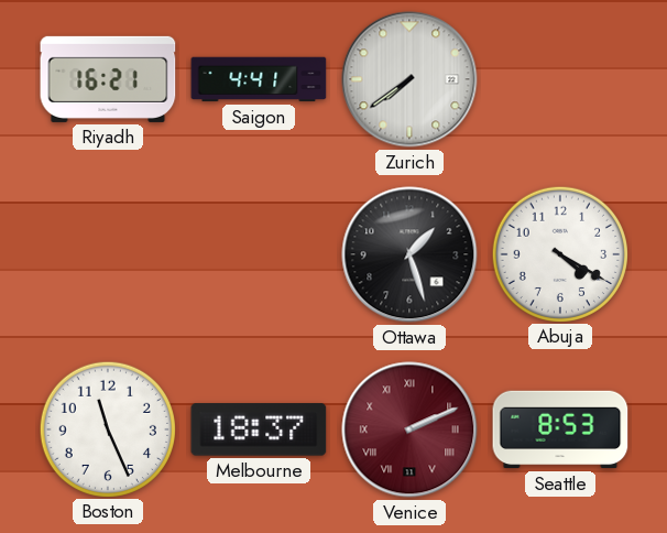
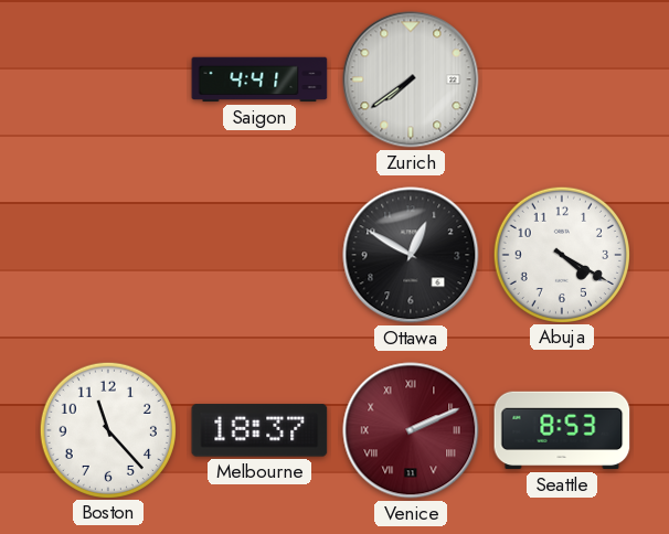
Riyadh: 16:21 -> none (108, 79)
Ottawa: 1:27 -> 12:50 (411, 255)
Boston: 11:26 -> 11:23 (107, 429)
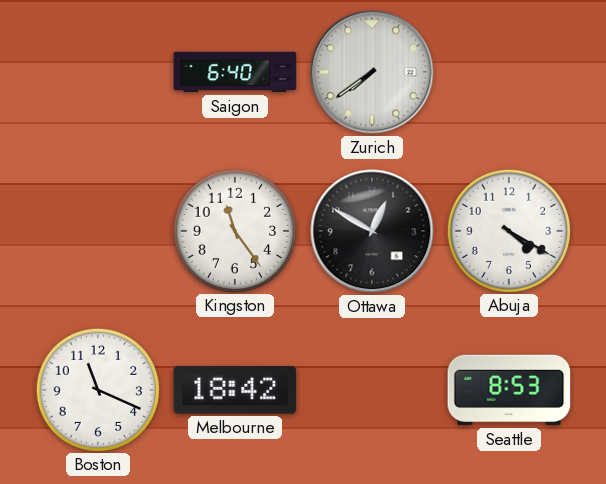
Saigon: 4:41 -> 6:40 (235, 72)
Kingston: none -> 11:24 (234, 230)
Boston: 11:23 -> 11:19 (97, 389)
Melbourne: 18:37 -> 18:42 (235, 390)
Venice: 2:11 -> none (411, 430)
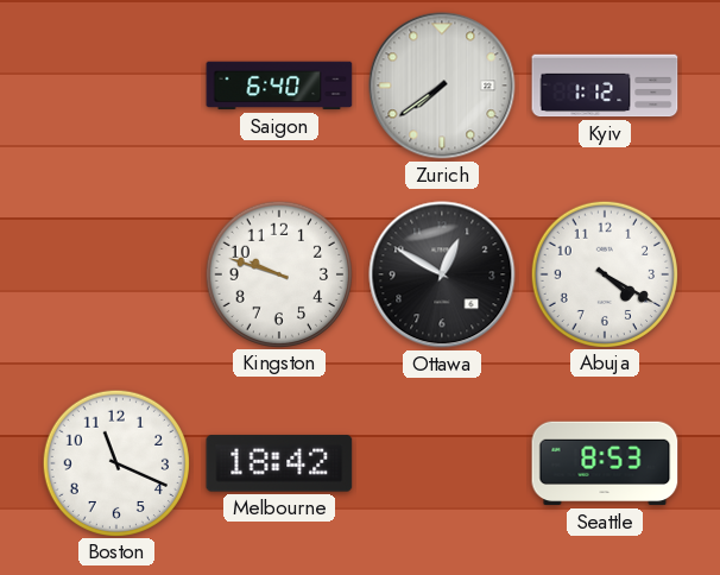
Kyiv: none -> 1:12 (605, 86)
Kingston: 11:24 -> 9:48 (278, 273)
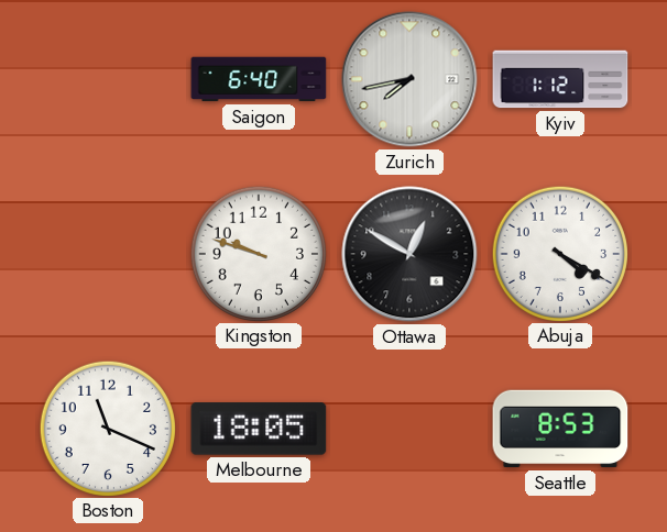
Zurich: 7:39 -> 7:43 (409, 79)
Melbourne: 18:42 -> 18:05 (259, 429)
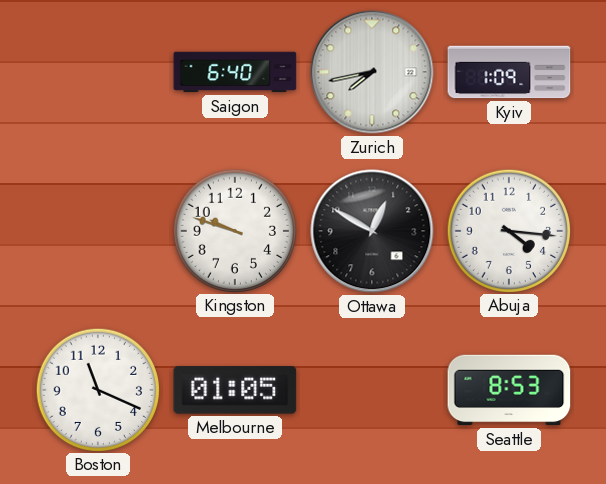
Kyiv: 1:12 -> 1:09 (509, 72)
Abuja: 4:20 -> 4:16 (508, 230)
Melbourne: 18:05 -> 01:05 (235, 390)
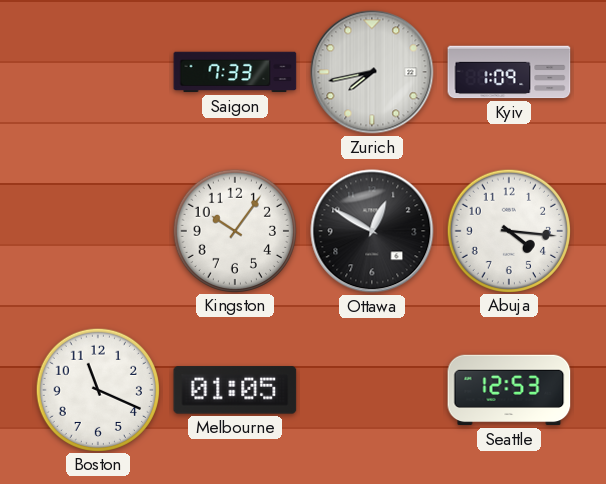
Saigon: 6:40 -> 7:33 (235, 72)
Kingston: 9:48 -> 10:06 (234, 230)
Seattle: 8:53 -> 12:53 (509, 390)
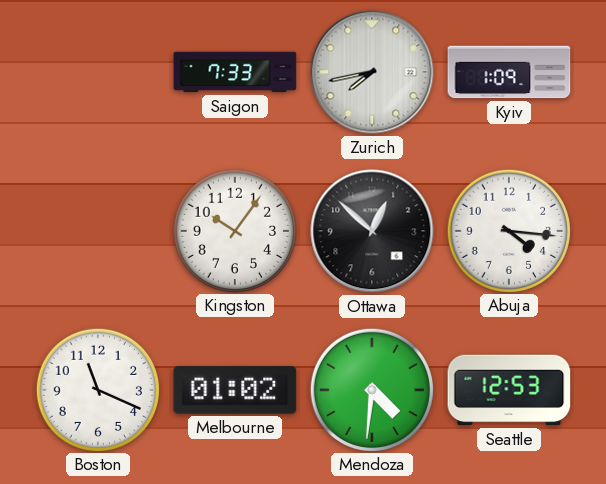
Ottawa: 12:50 -> 12:52 (372, 231)
Melbourne: 01:05 -> 01:02 (235, 390)
Mendoza: none -> 4:31 (371, 389)
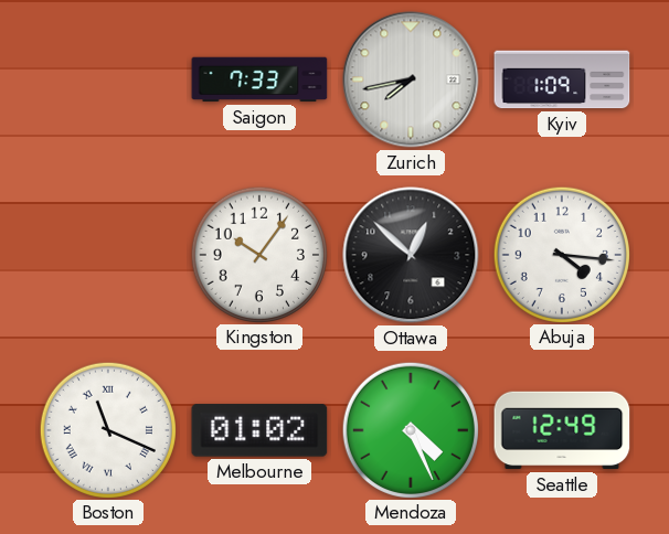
Boston numerals: Arabic -> Roman (107, 429)
Mendoza: 4:31 -> 4:26 (410, 429)
Seattle: 12:53 -> 12:49 (562, 430)
